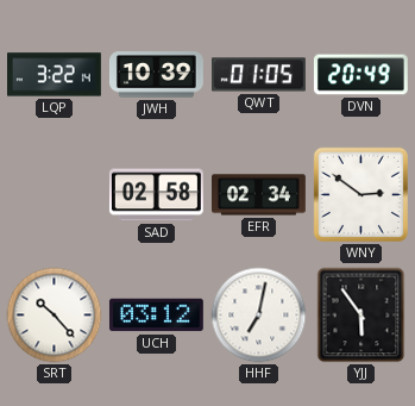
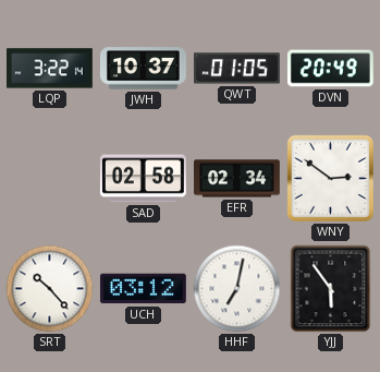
JWH: 10:39 -> 10:37 (144, 69)
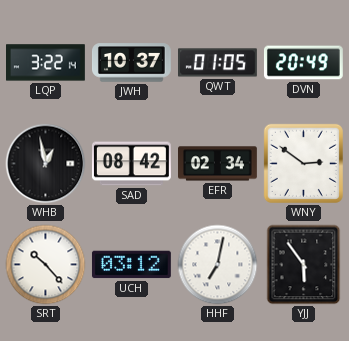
WHB: none -> 12:58 (46, 164)
SAD: 02:58 -> 08:42 (131, 164)
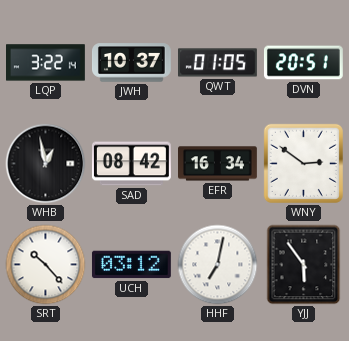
DVN: 20:49 -> 20:51 (303, 63)
EFR: 02:34 -> 16:34 (218, 164)
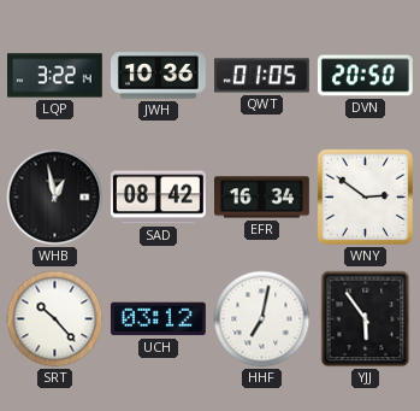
JWH: 10:37 -> 10:36 (159, 76)
DVN: 20:51 -> 20:50 (365, 76)
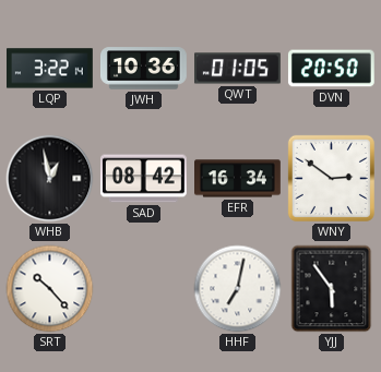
UCH: 03:12 -> none (158, 319)
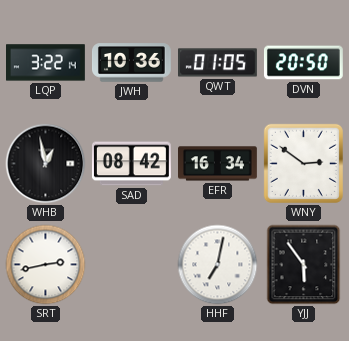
SRT: 10:23 -> 2:43 (46, 265)
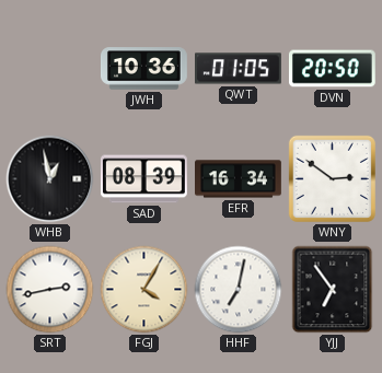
LQP: 3:22 -> none (46, 63)
SAD: 08:42 -> 08:39 (143, 179)
FGJ: none -> 4:05 (144, 290)
YJJ: 5:54 -> 6:54 (333, 290)
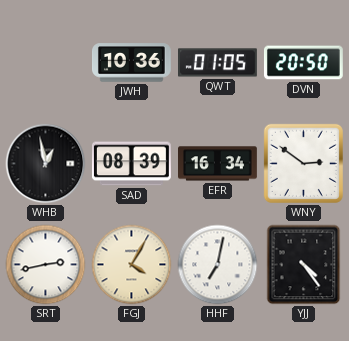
YJJ: 6:54 -> 4:24 (304, 265)
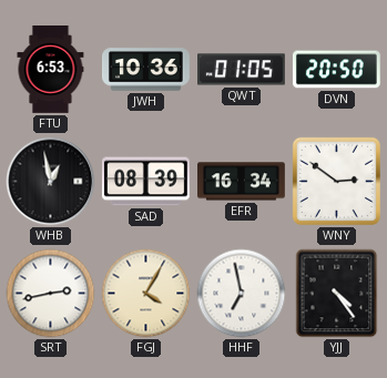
FTU: none -> 6:53 (51, 70)
HHF: 7:02 -> 6:58 (242, 294)
